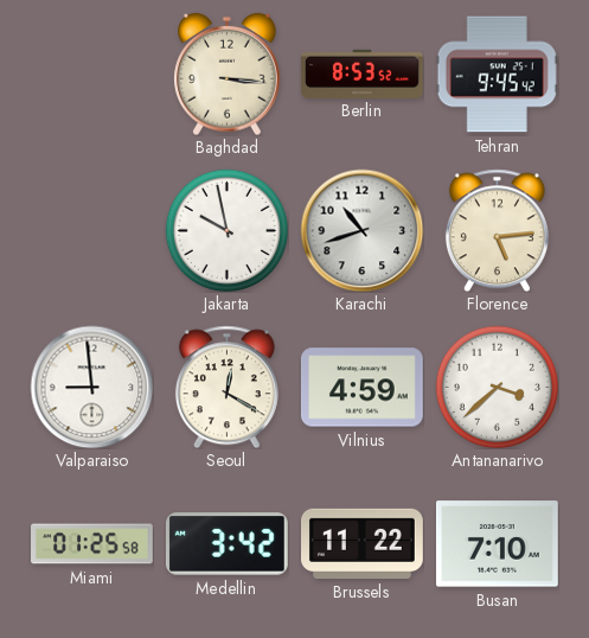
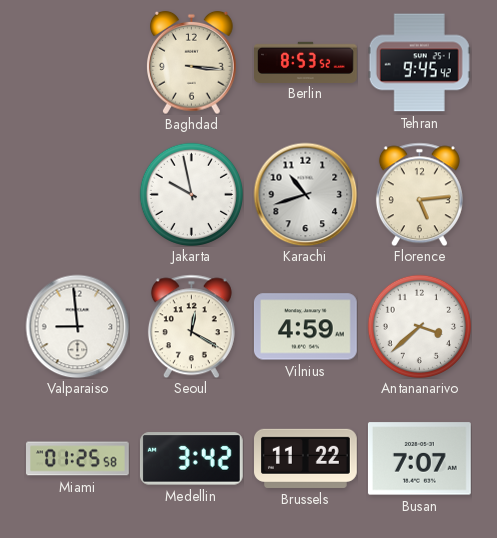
Busan: 7:10 -> 7:07 (419, 459)
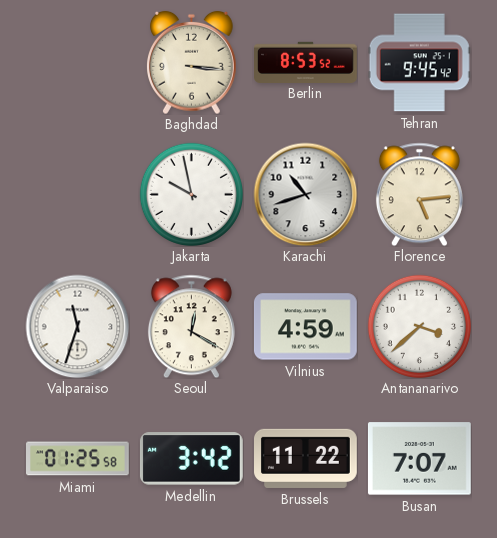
Valparaiso: 8:59 -> 11:33 (77, 326)
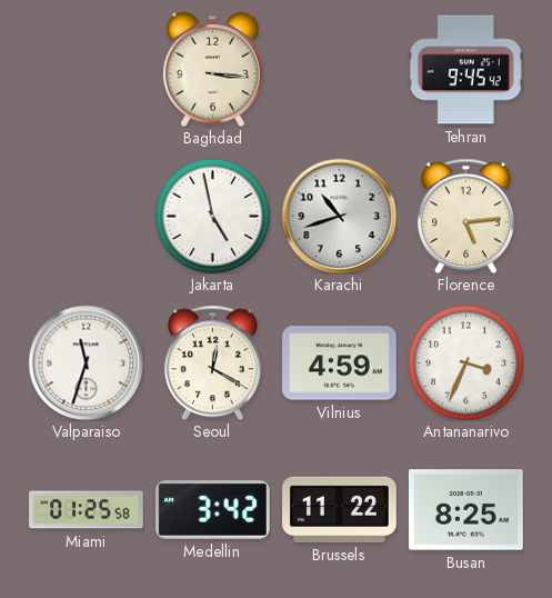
Berlin: 8:53 -> none (306, 62)
Jakarta: 9:58 -> 4:58 (212, 216)
Antananarivo: 3:38 -> 3:34 (465, 362)
Busan: 7:07 -> 8:25 (465, 510)
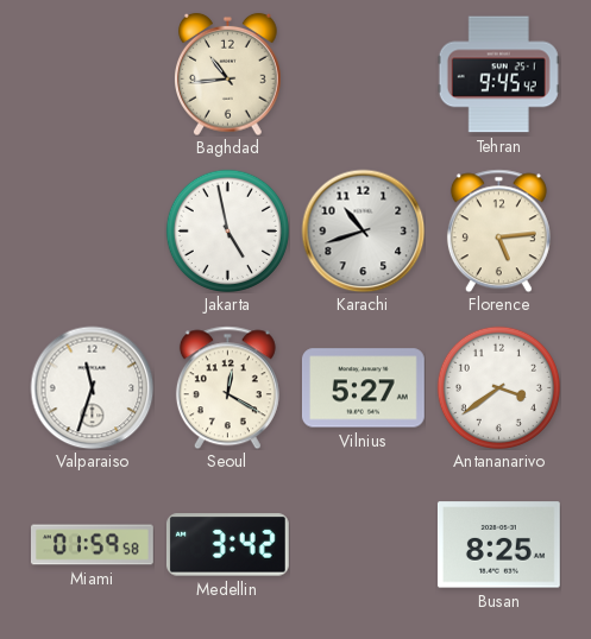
Baghdad: 3:16 -> 10:44 (228, 74)
Vilnius: 4:59 -> 5:27 (363, 388)
Antananarivo: 3:34 -> 3:39 (498, 387)
Miami: 01:25 -> 01:59 (93, 545)
Brussels: 11:22 -> none (340, 509)
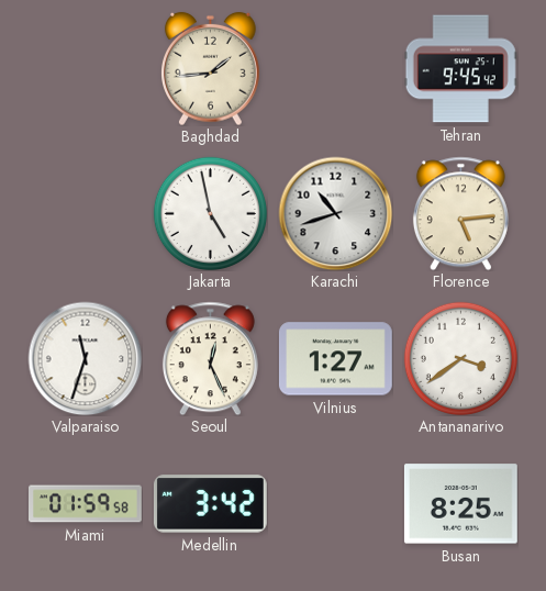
Baghdad: 10:44 -> 1:44 (211, 68)
Seoul: 12:20 -> 12:26 (210, 358)
Vilnius: 5:27 -> 1:27 (335, 359)
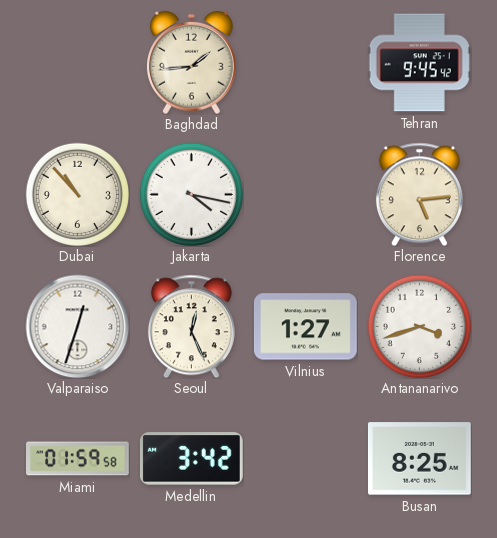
Dubai: none -> 10:53 (77, 194)
Jakarta: 4:58 -> 4:17 (191, 194)
Karachi: 10:42 -> none (335, 213)
Valparaiso: 11:33 -> 12:33 (77, 326)
Antananarivo: 3:39 -> 3:42 (419, 326)
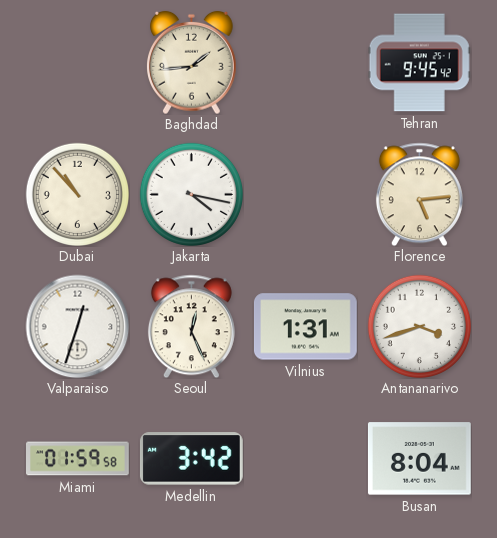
Vilnius: 1:27 -> 1:31 (305, 327)
Busan: 8:25 -> 8:04 (419, 459)
